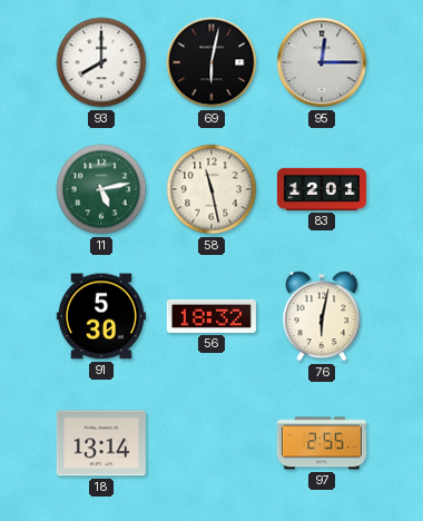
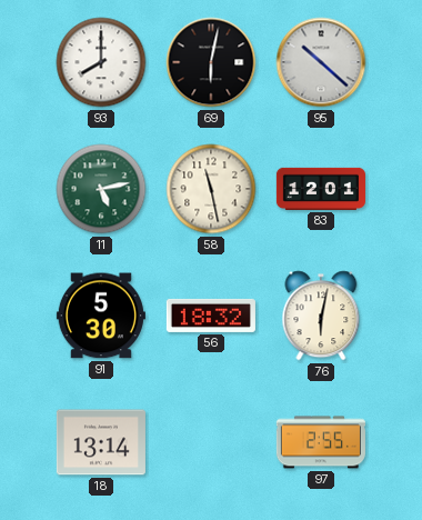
95: 12:15 -> 10:22 (321, 62)
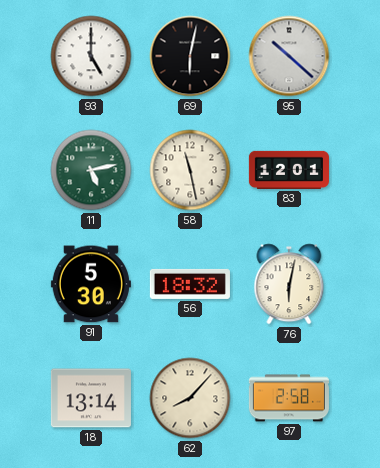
93: 8:00 -> 5:00 (91, 56)
62: none -> 8:07 (190, 398)
97: 2:55 -> 2:58 (289, 398)
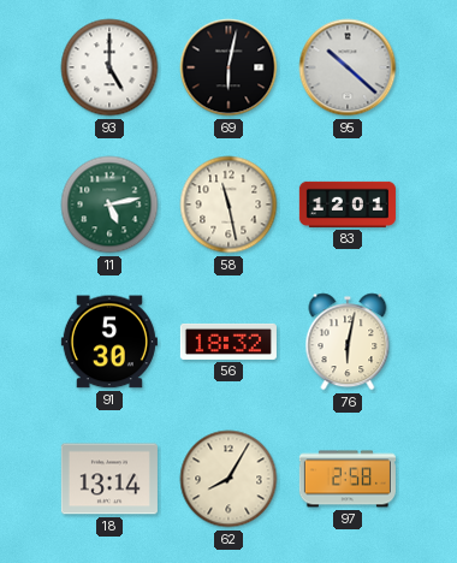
62: 8:07 -> 8:05 (228, 479)
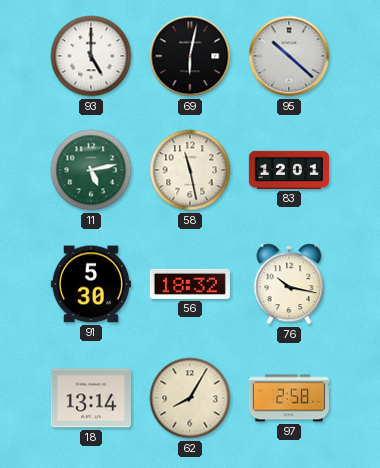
76: 6:02 -> 10:17 (289, 284)
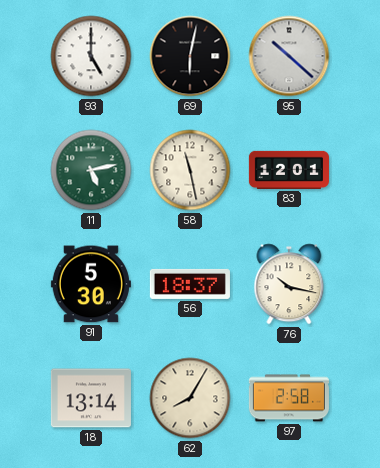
56: 18:32 -> 18:37 (190, 284)
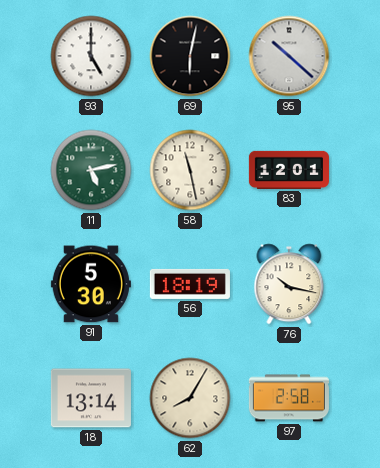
56: 18:37 -> 18:19 (190, 284)
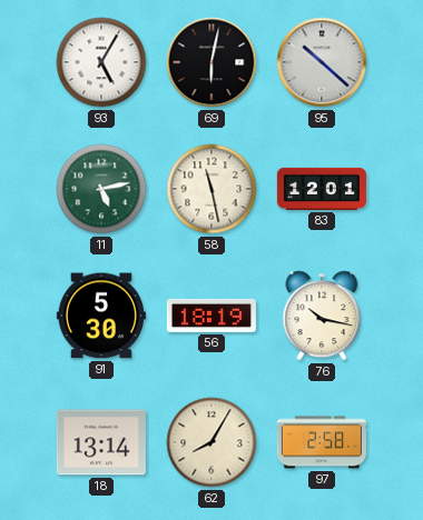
93: 5:00 -> 5:05 (101, 62)
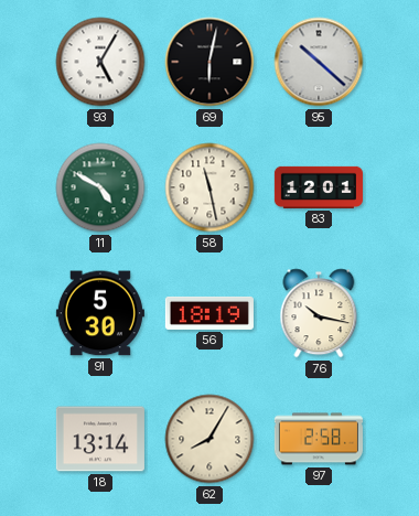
11: 5:13 -> 4:50 (100, 187)
